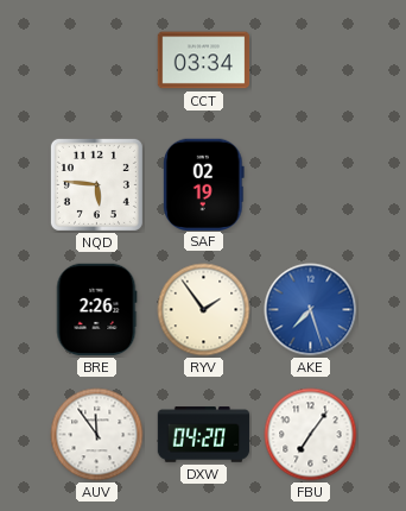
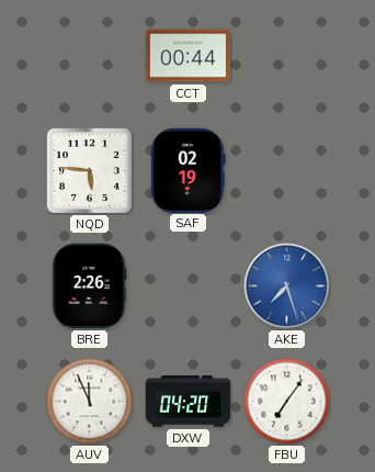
CCT: 03:34 -> 00:44 (189, 56)
RYV: 1:54 -> none (204, 310)
AUV: 11:54 -> 11:56 (90, 402)
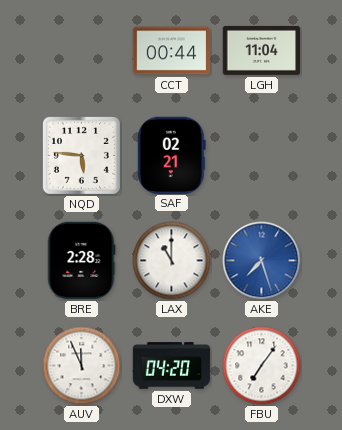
LGH: none -> 11:04 (262, 50)
SAF: 02:19 -> 02:21 (172, 155)
BRE: 2:26 -> 2:28 (81, 261)
LAX: none -> 11:00 (172, 261)
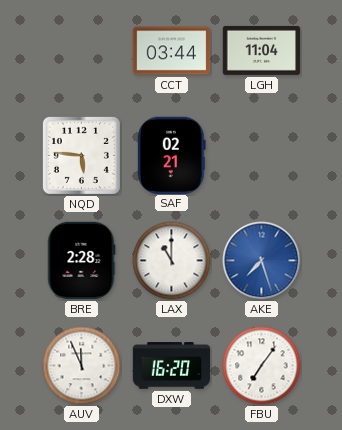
CCT: 00:44 -> 03:44 (172, 51)
DXW: 04:20 -> 16:20 (172, 366)
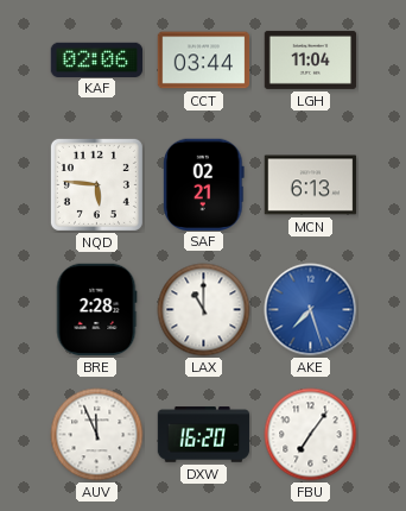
KAF: none -> 02:06 (97, 59)
MCN: none -> 6:13 (311, 185)
